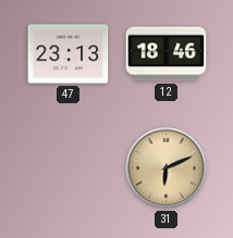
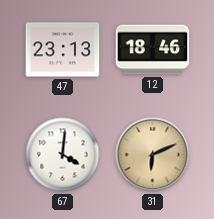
67: none -> 4:01 (63, 155)
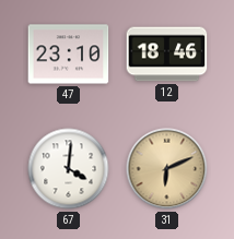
47: 23:13 -> 23:10 (69, 55)
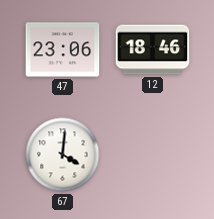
47: 23:10 -> 23:06 (63, 50)
31: 6:11 -> none (167, 169)
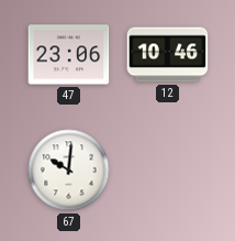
12: 18:46 -> 10:46 (168, 55)
67: 4:01 -> 10:01 (69, 171)
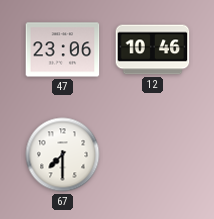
67: 10:01 -> 7:30 (63, 155)
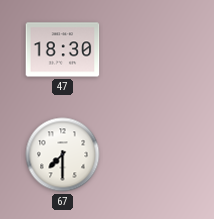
47: 23:06 -> 18:30 (63, 50)
12: 10:46 -> none (153, 50)
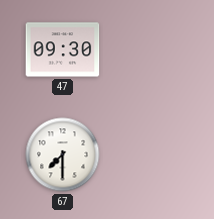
47: 18:30 -> 09:30 (63, 50)
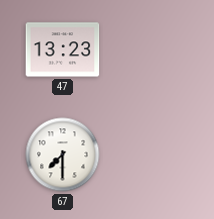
47: 09:30 -> 13:23 (63, 50)
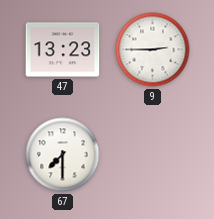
9: none -> 2:45 (153, 50)
